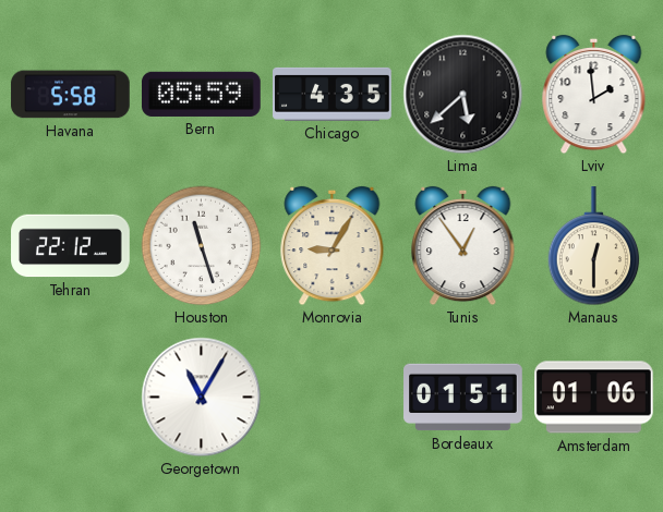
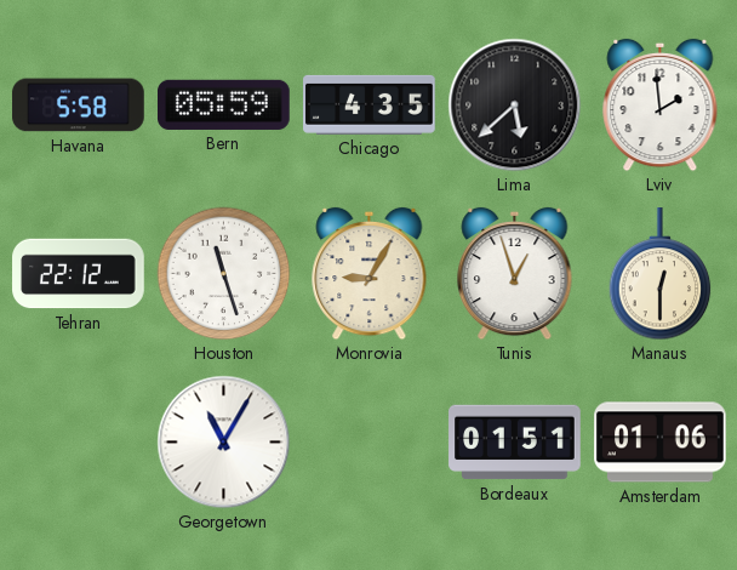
Tunis: 12:54 -> 12:57 (515, 274)
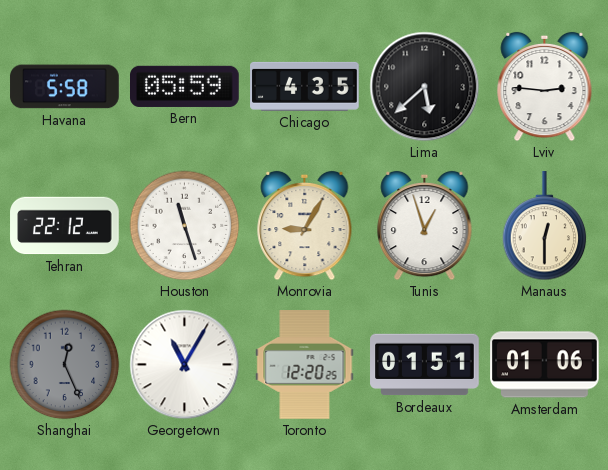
Lviv: 1:59 -> 2:46 (545, 87)
Shanghai: none -> 12:26 (65, 365)
Toronto: none -> 12:20 (305, 365)
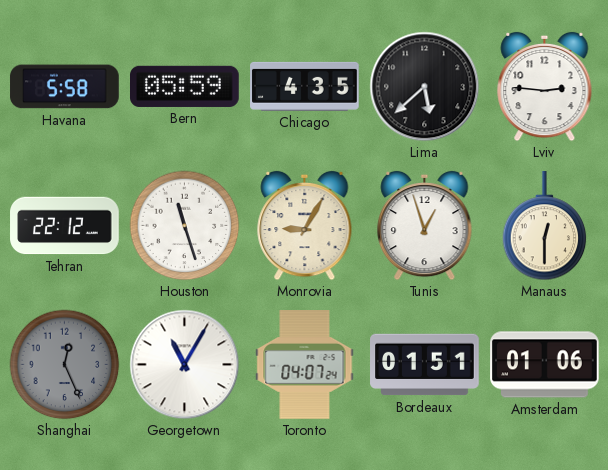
Toronto: 12:20 -> 04:07 (305, 365)
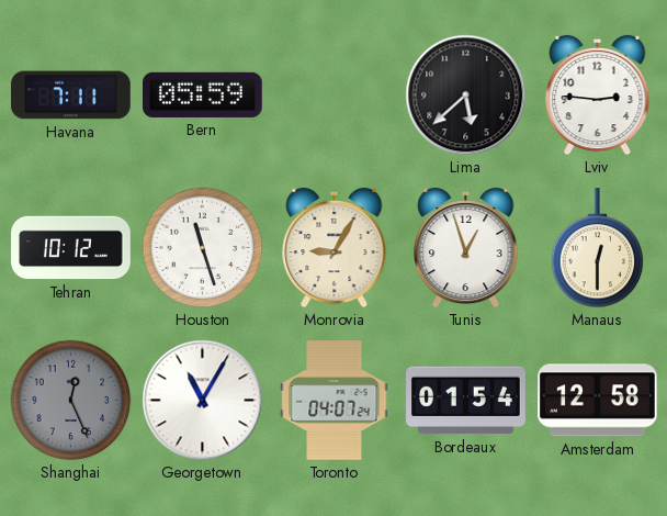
Havana: 5:58 -> 7:11 (71, 96)
Chicago: 4:35 -> none (305, 86)
Tehran: 22:12 -> 10:12 (71, 248)
Bordeaux: 01:51 -> 01:54 (466, 401)
Amsterdam: 01:06 -> 12:58 (598, 401)
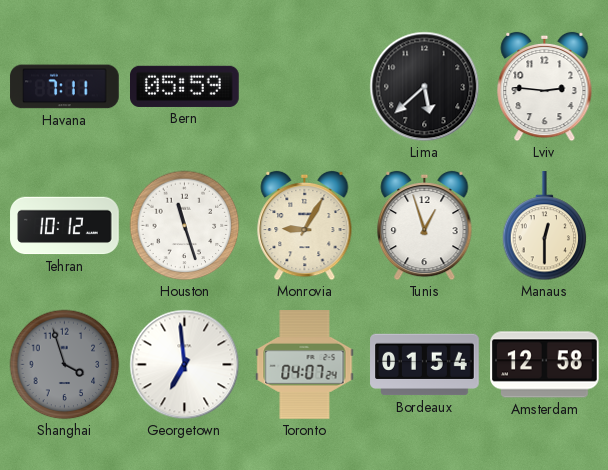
Shanghai: 12:26 -> 3:57 (65, 365)
Georgetown: 11:05 -> 6:59 (185, 365)
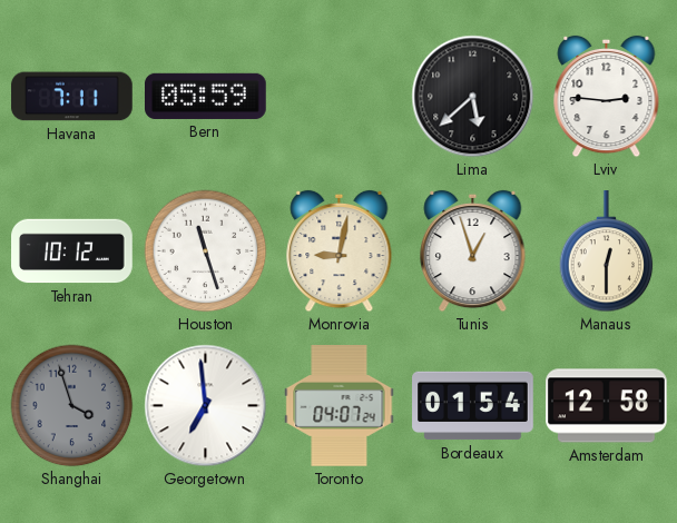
Monrovia: 9:05 -> 9:02 (340, 251)
